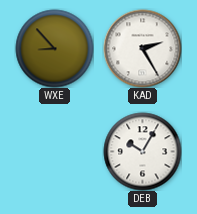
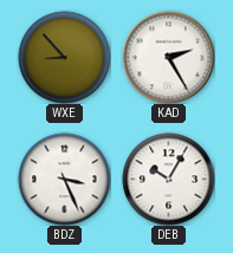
BDZ: none -> 3:26 (64, 179)
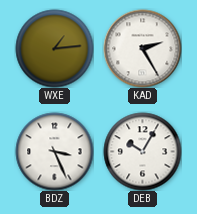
WXE: 8:53 -> 1:14 (54, 48)
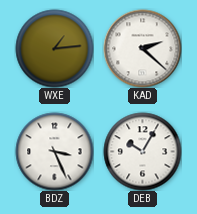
KAD: 2:25 -> 2:22 (142, 48)
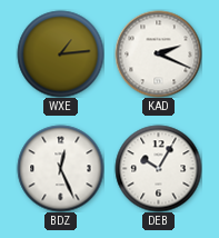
KAD: 2:22 -> 2:19 (158, 53)
BDZ: 3:26 -> 12:26 (60, 168)
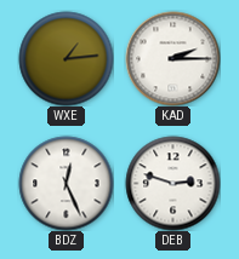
KAD: 2:19 -> 2:15 (172, 58)
DEB: 10:05 -> 2:48 (172, 183)
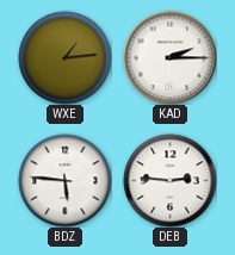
BDZ: 12:26 -> 5:46 (64, 180)
DEB: 2:48 -> 2:46 (169, 180)
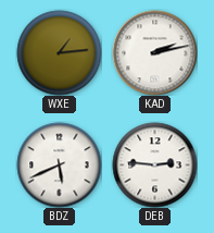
KAD: 2:15 -> 2:13 (154, 52)
BDZ: 5:46 -> 5:41 (59, 164)
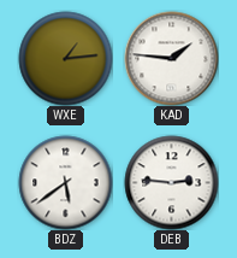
KAD: 2:13 -> 1:46 (171, 58)
BDZ: 5:41 -> 5:39 (65, 182)
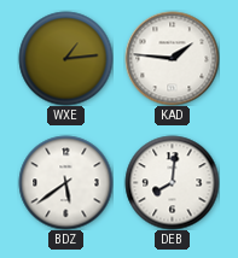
DEB: 2:46 -> 8:01 (172, 182)
